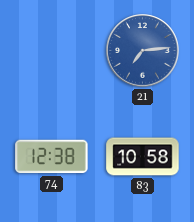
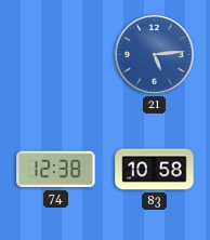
21: 7:14 -> 5:14 (155, 55)
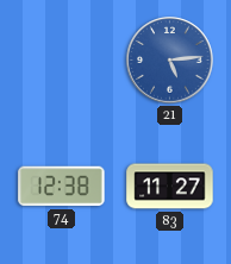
83: 10:58 -> 11:27 (170, 187)
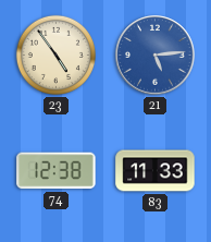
23: none -> 4:54 (55, 55)
83: 11:27 -> 11:33 (156, 171)
